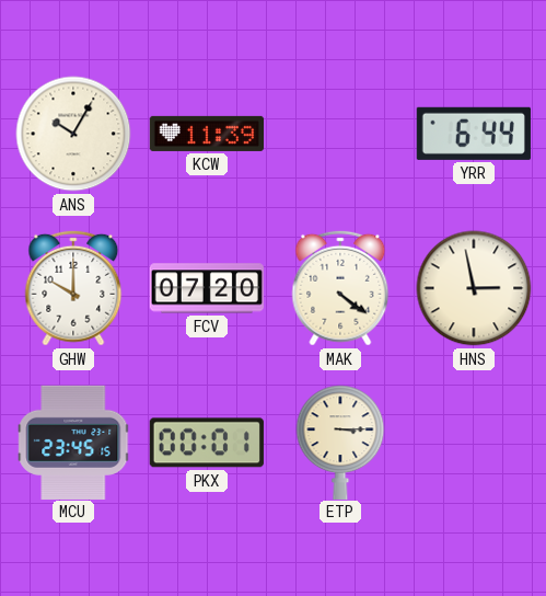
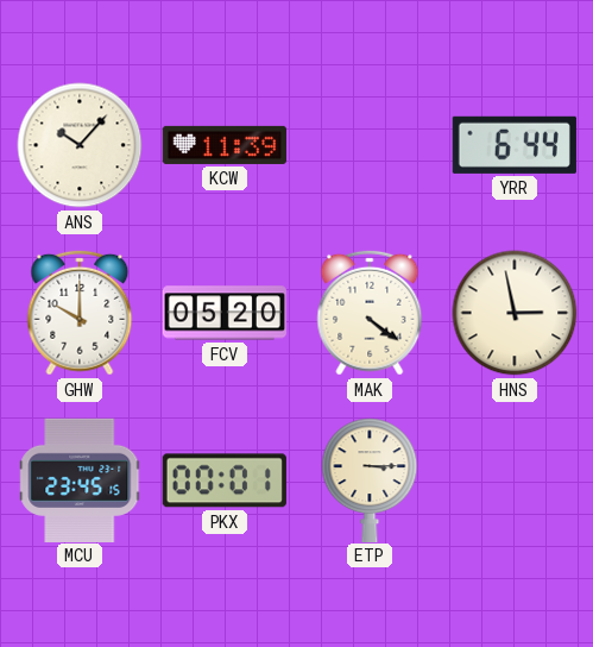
ANS: 10:05 -> 10:07 (80, 145)
FCV: 07:20 -> 05:20 (223, 313)
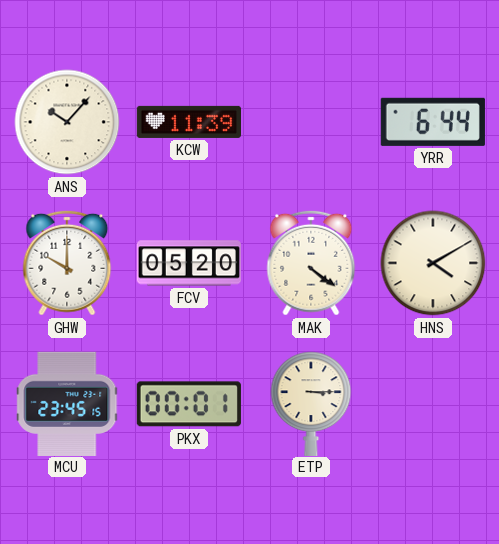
HNS: 2:58 -> 4:10 (433, 263)
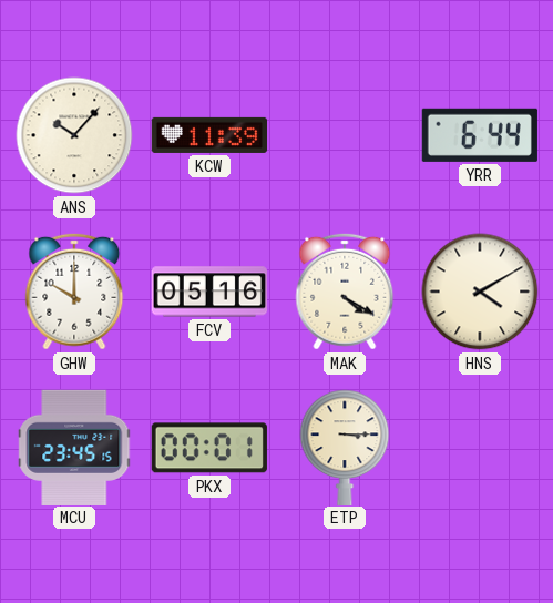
FCV: 05:20 -> 05:16 (208, 292)
MAK: 4:21 -> 4:20 (345, 292)
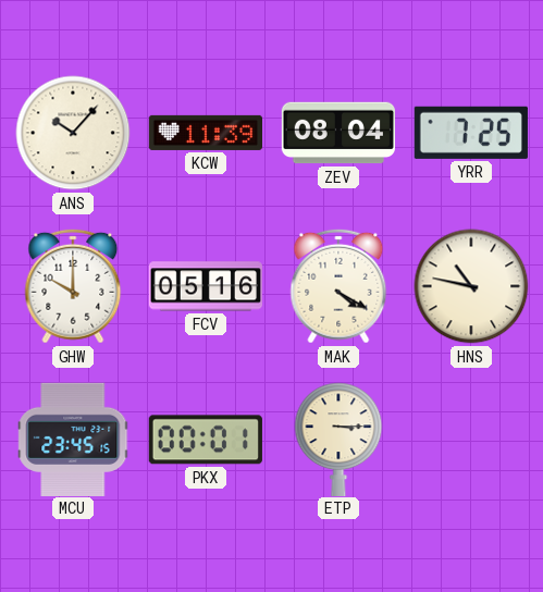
ZEV: none -> 08:04 (337, 133)
YRR: 6:44 -> 7:25 (471, 133)
HNS: 4:10 -> 10:47 (471, 286)
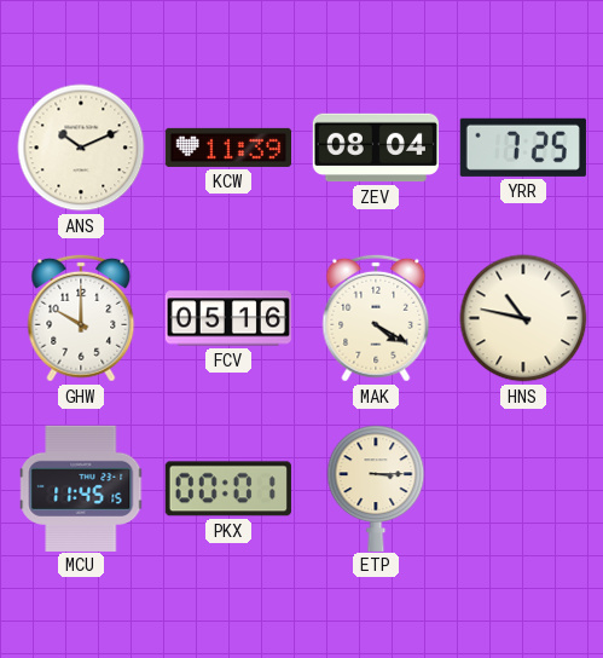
ANS: 10:07 -> 10:11 (81, 148)
MCU: 23:45 -> 11:45 (82, 487)
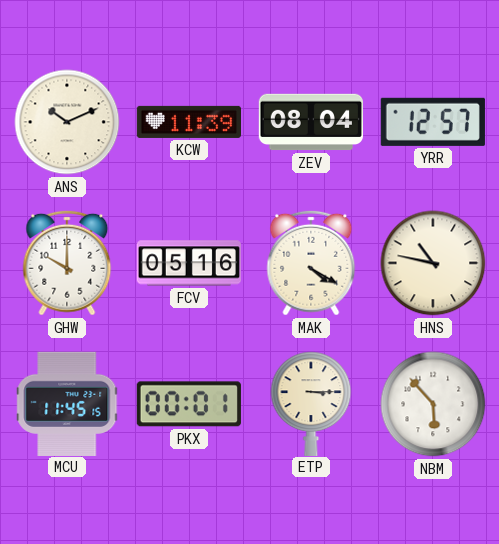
YRR: 7:25 -> 12:57 (433, 122)
NBM: none -> 5:53 (433, 404)
